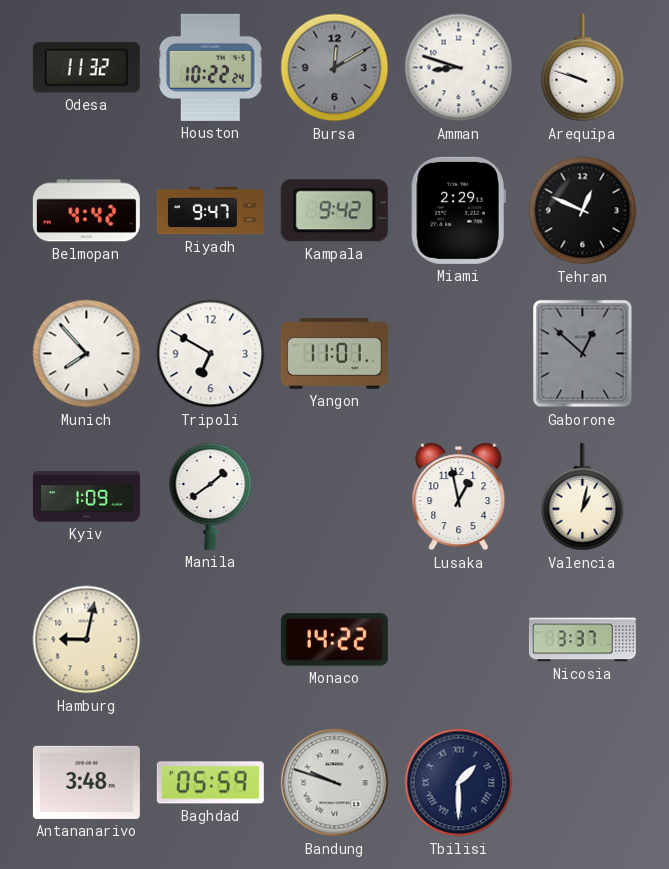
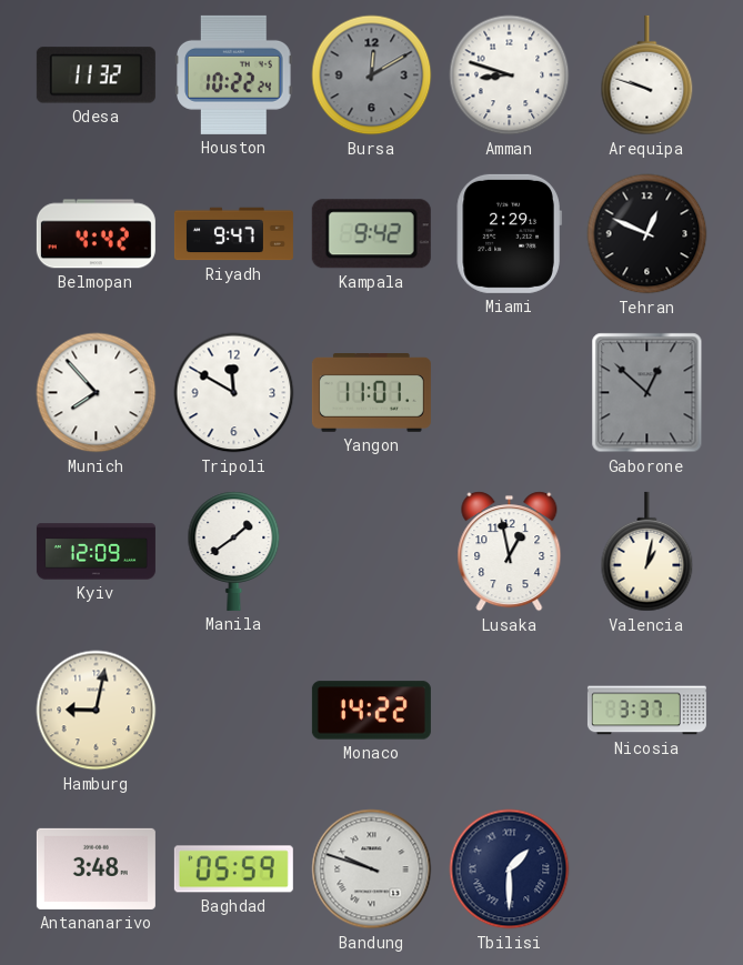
Tripoli: 6:50 -> 11:50 (234, 393)
Kyiv: 1:09 -> 12:09 (96, 552)
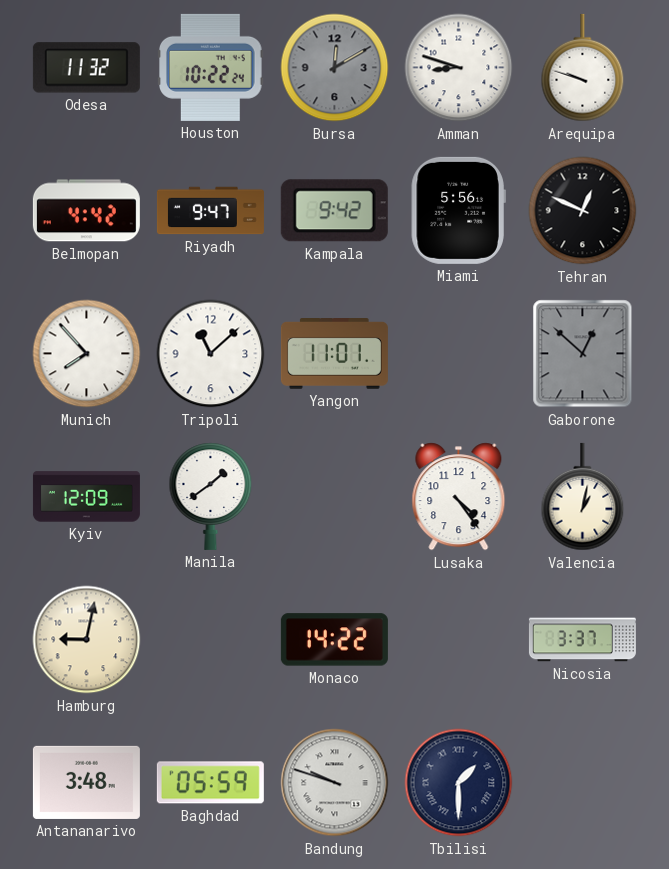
Miami: 2:29 -> 5:56 (458, 210)
Tripoli: 11:50 -> 11:08 (211, 354)
Lusaka: 12:58 -> 4:24 (459, 497)
